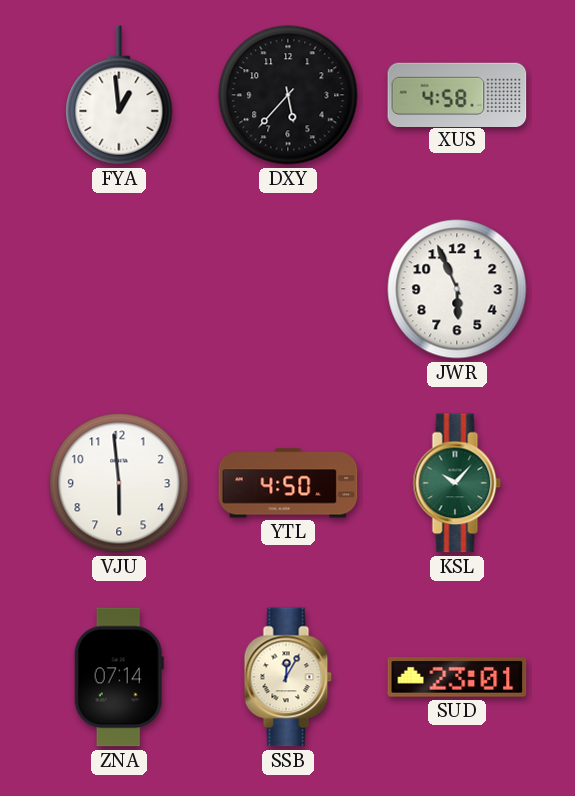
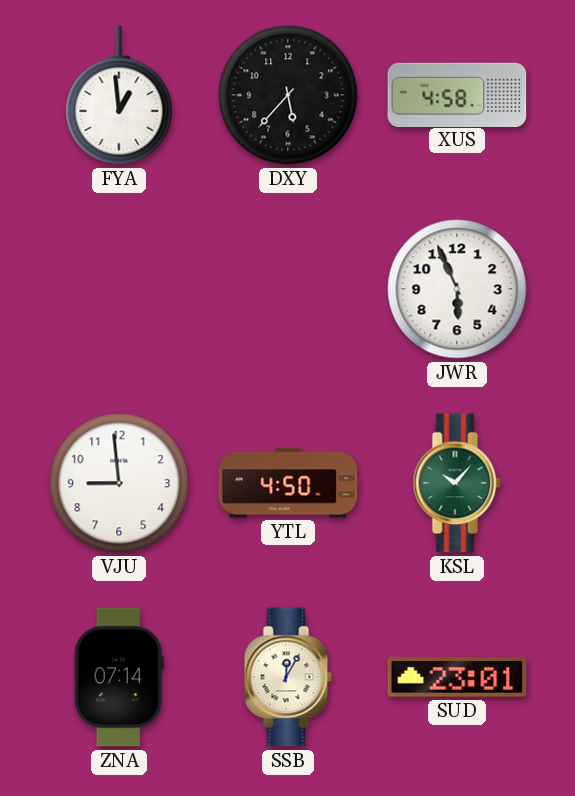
VJU: 5:59 -> 8:59 (119, 483)
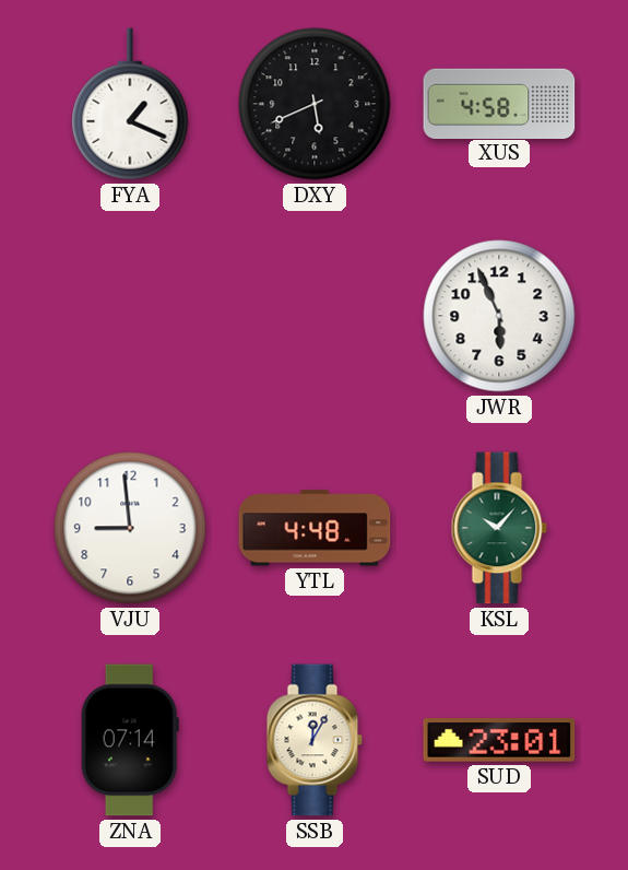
FYA: 12:59 -> 1:19 (130, 104)
DXY: 5:37 -> 5:41 (315, 104)
YTL: 4:50 -> 4:48 (315, 528)
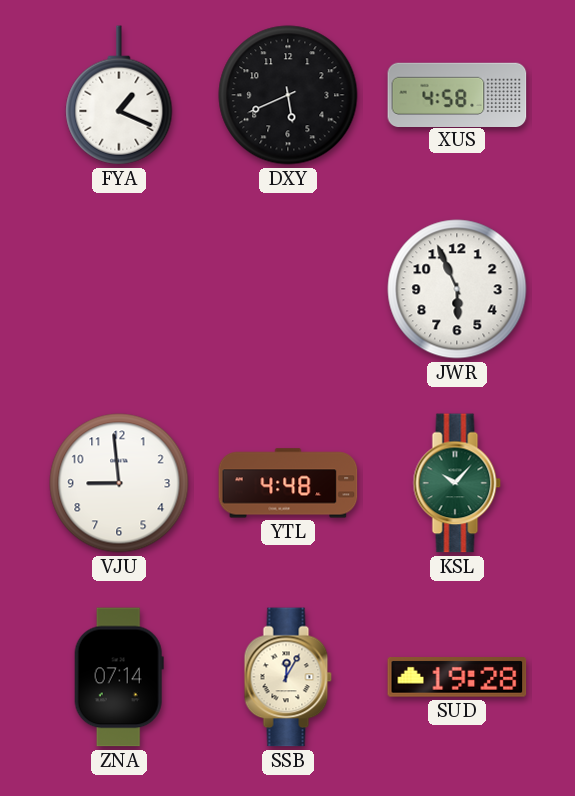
SUD: 23:01 -> 19:28 (457, 677)
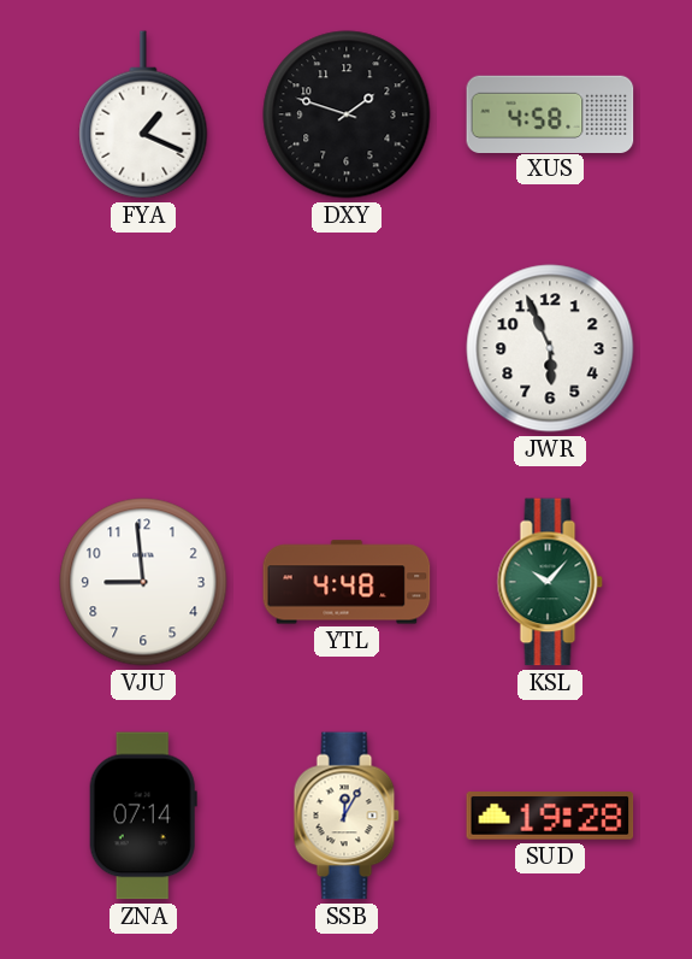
DXY: 5:41 -> 1:48 (347, 114)
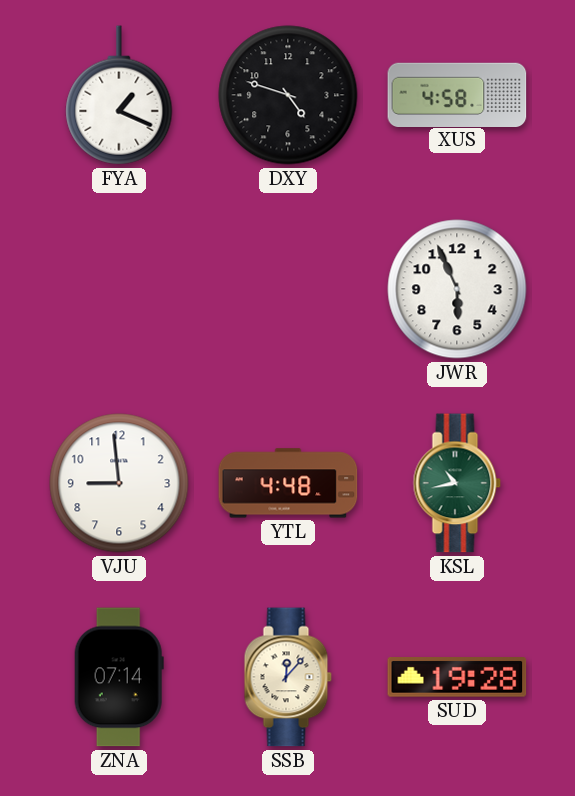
DXY: 1:48 -> 4:48 (288, 95)
KSL: 10:07 -> 10:43 (457, 483)
SSB: 12:05 -> 12:07 (288, 677)
